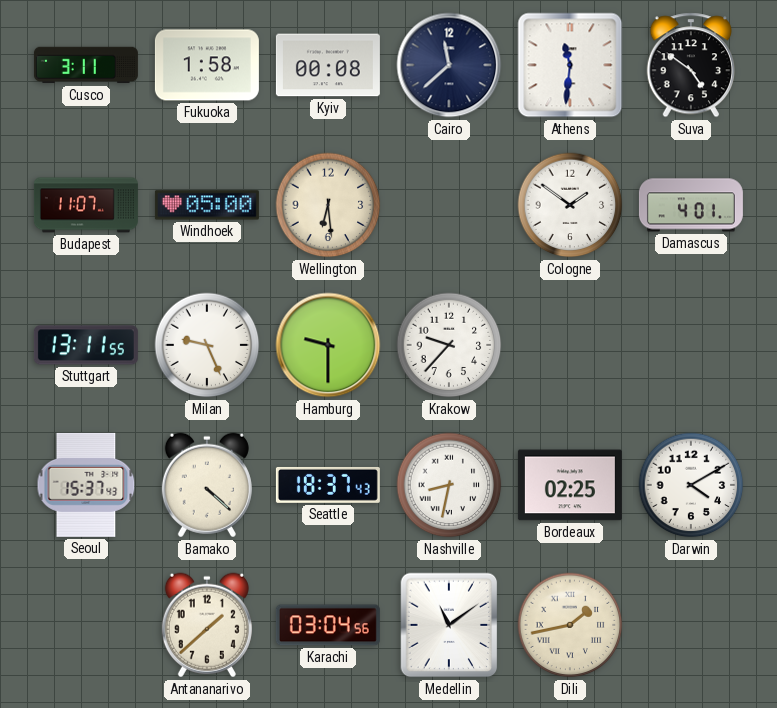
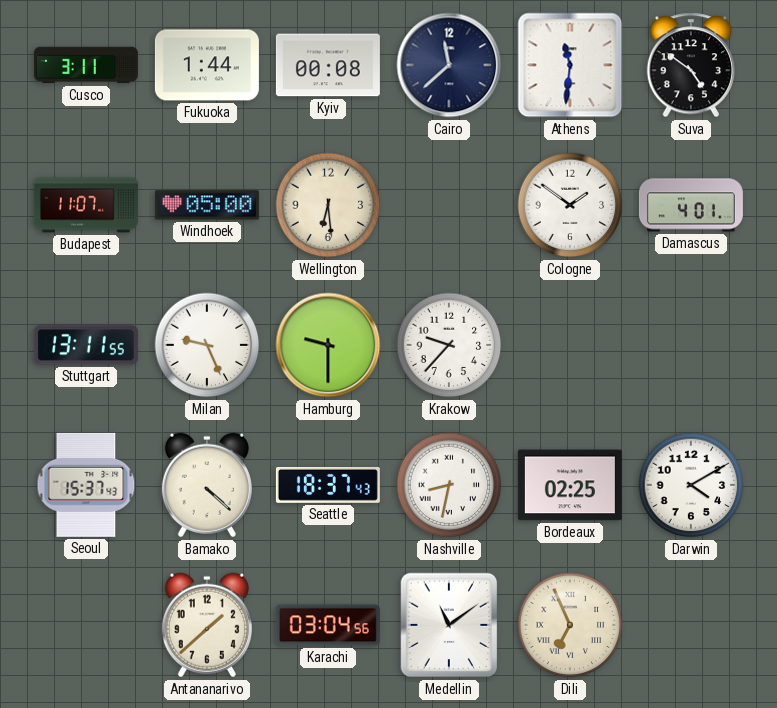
Fukuoka: 1:58 -> 1:44 (207, 65)
Dili: 1:43 -> 6:56 (570, 625)
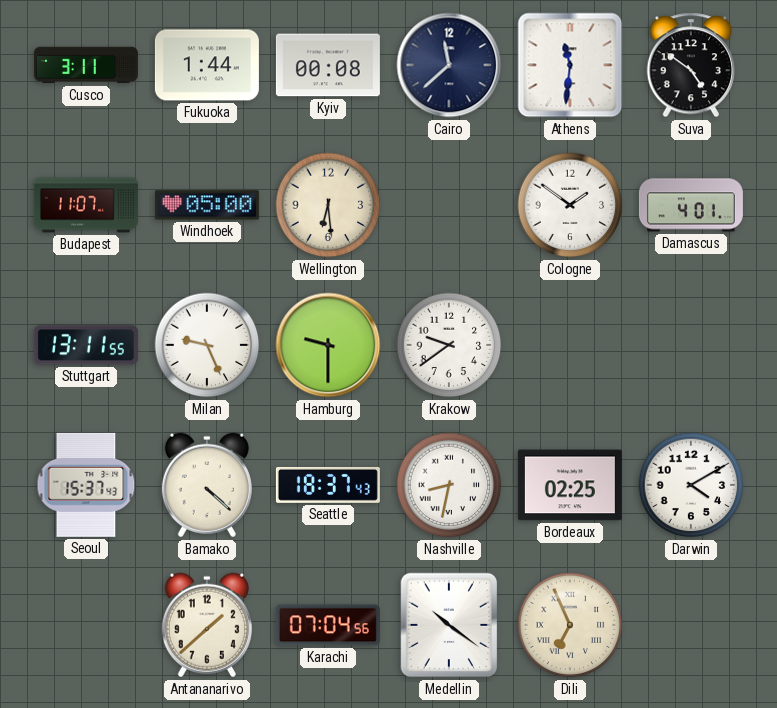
Krakow: 9:37 -> 9:39 (449, 345)
Karachi: 03:04 -> 07:04 (328, 625)
Medellin: 11:09 -> 10:21 (449, 625)
